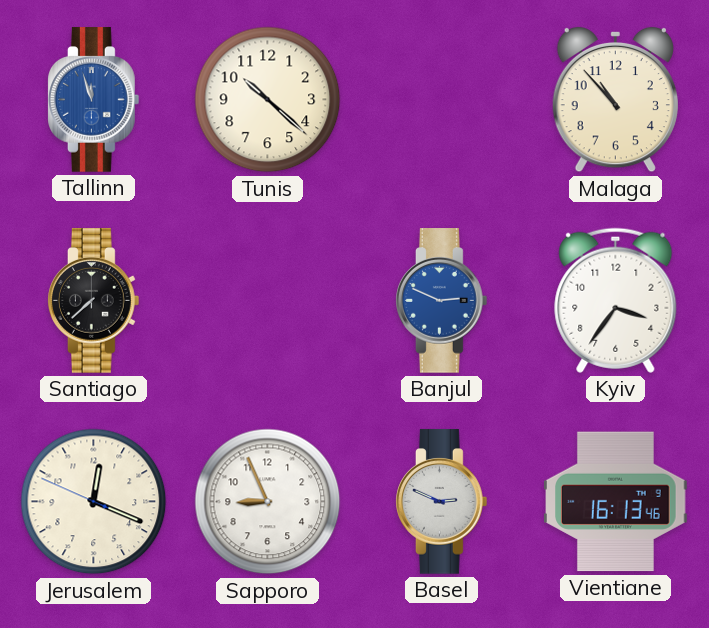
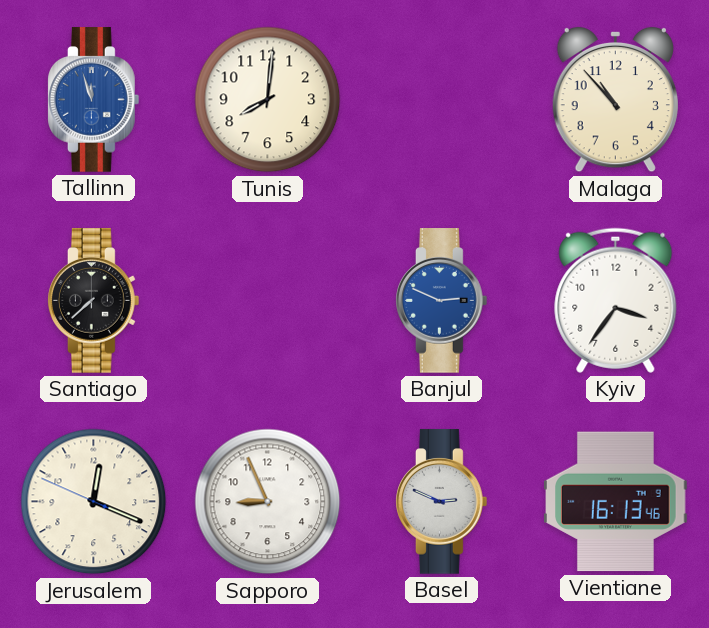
Tunis: 10:22 -> 8:01 (268, 100)
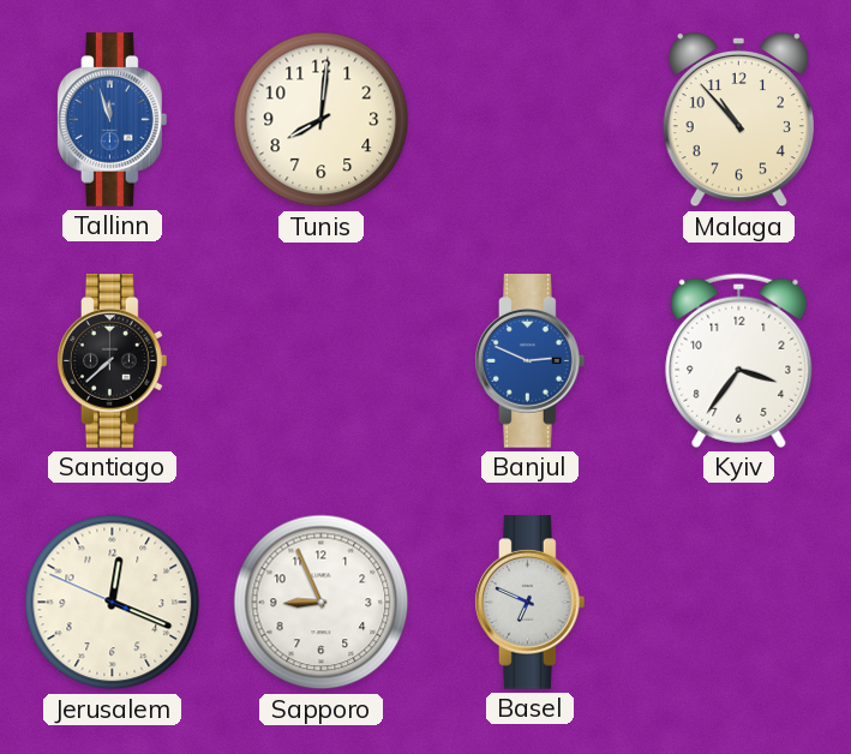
Basel: 2:49 -> 6:49 (531, 603)
Vientiane: 16:13 -> none (616, 502)
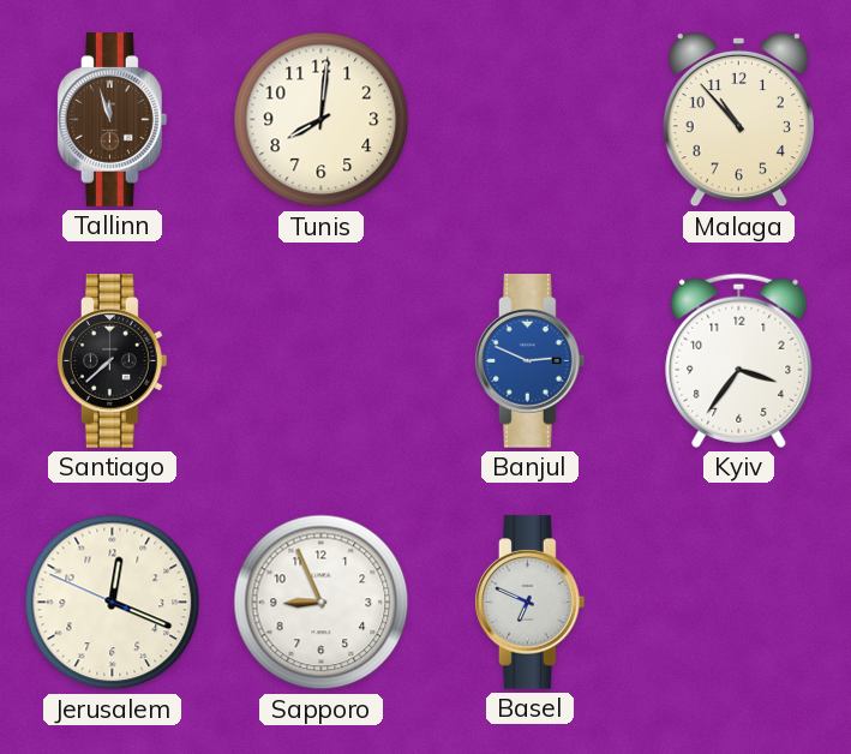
Tallinn dial: blue -> brown (113, 120)
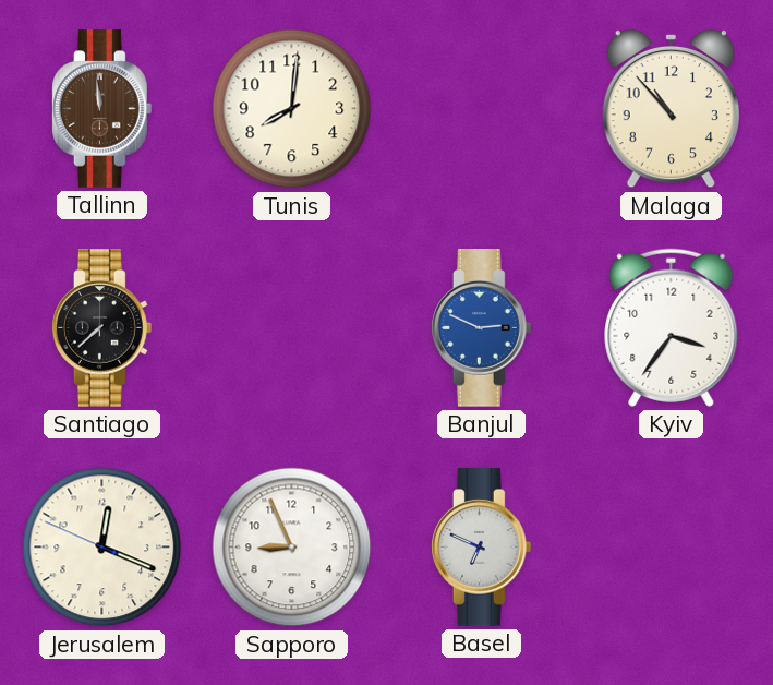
Tallinn: 11:57 -> 11:59 (102, 109)
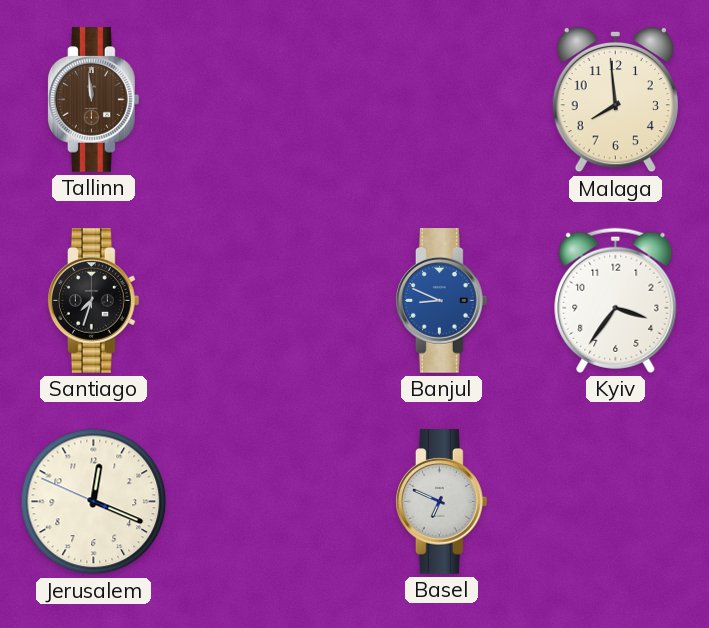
Tunis: 8:01 -> none (292, 109)
Malaga: 10:53 -> 7:59 (615, 100)
Santiago: 7:38 -> 7:33 (94, 301)
Banjul: 2:49 -> 8:49 (442, 301)
Sapporo: 8:56 -> none (292, 548)
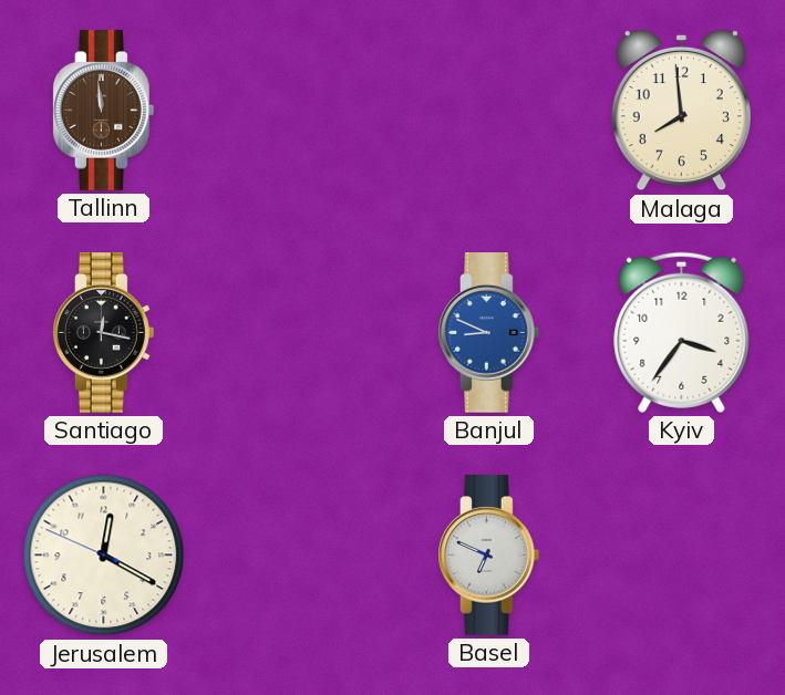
Santiago: 7:33 -> 12:17 (104, 333)
Jerusalem: 12:18 -> 12:19 (104, 556)
